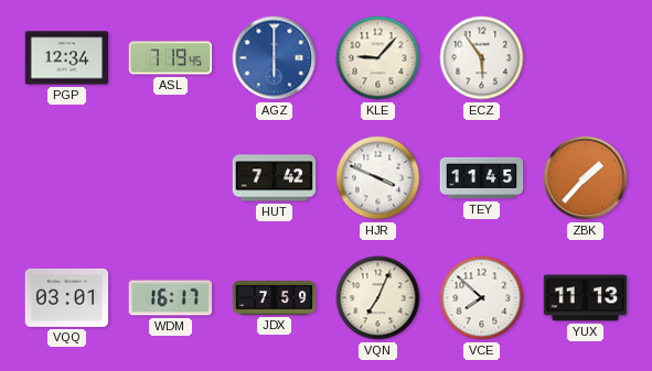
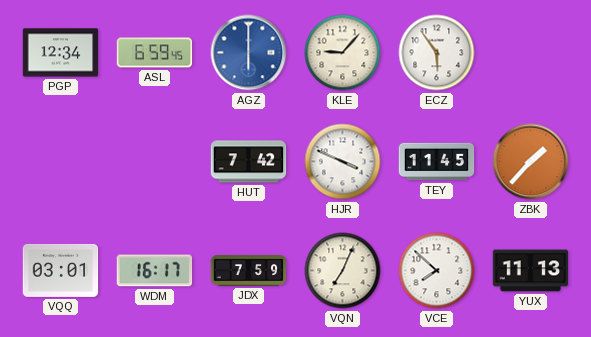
ASL: 7:19 -> 6:59 (155, 53)
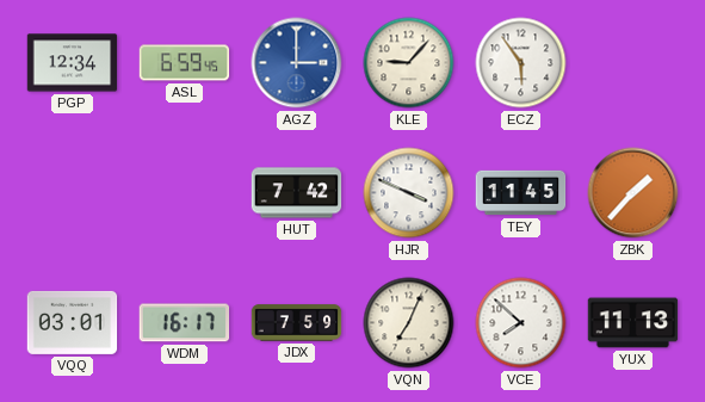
AGZ: 6:00 -> 3:00 (297, 63)
